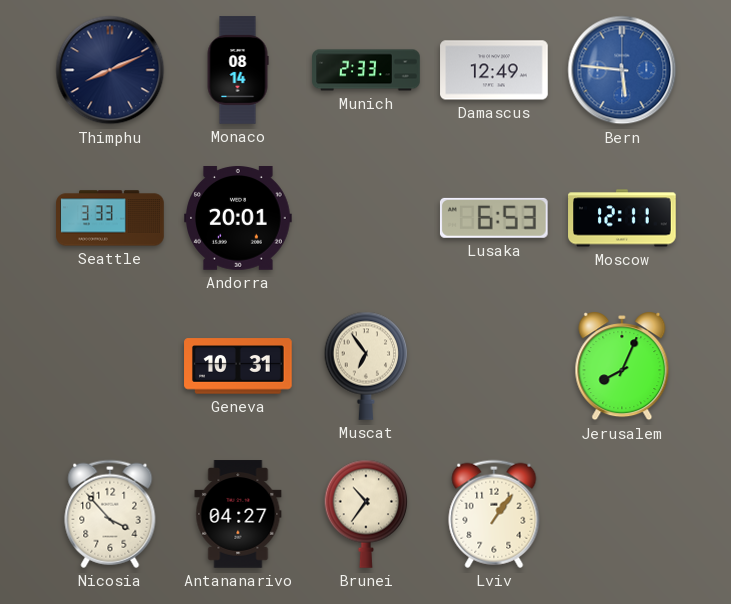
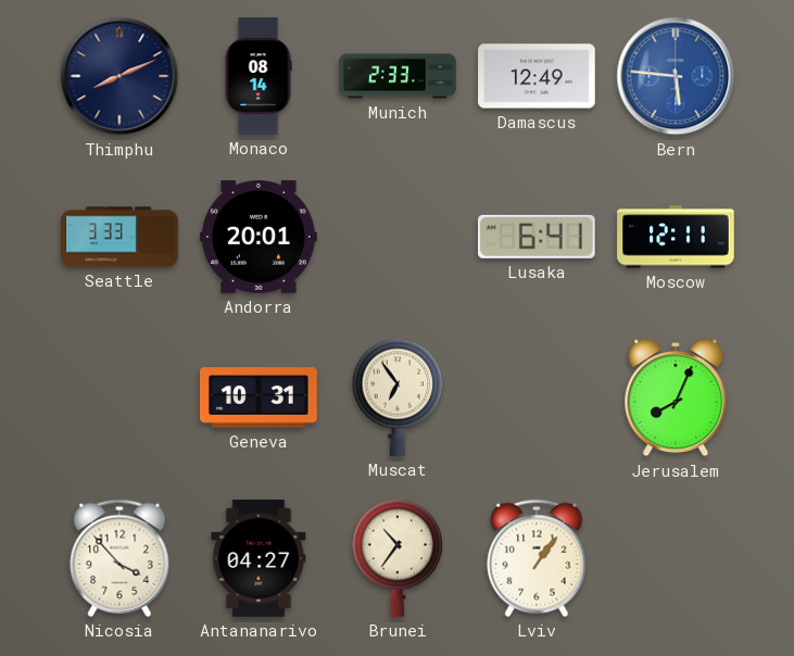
Lusaka: 6:53 -> 6:41 (537, 237)
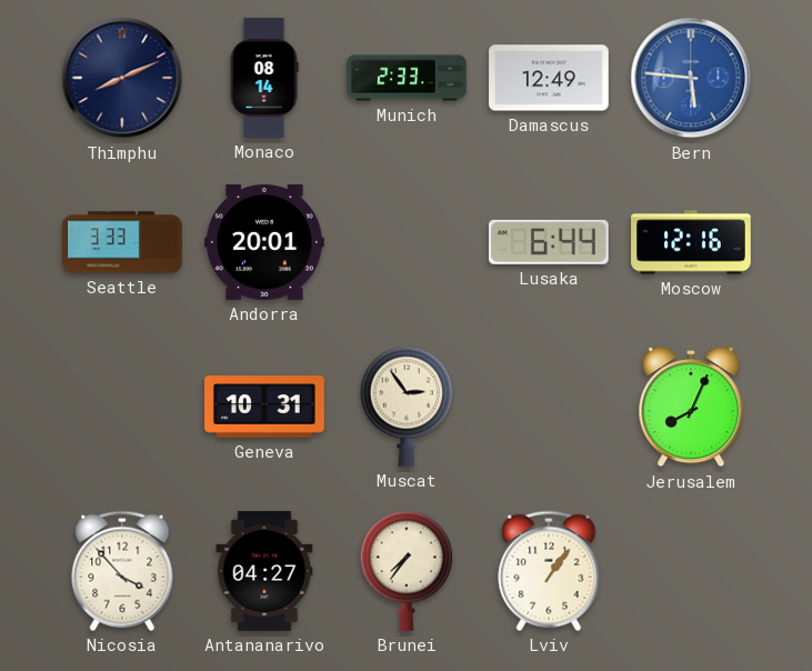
Lusaka: 6:41 -> 6:44 (549, 242)
Moscow: 12:11 -> 12:16 (691, 242)
Muscat: 6:54 -> 2:54 (407, 407)
Brunei: 10:36 -> 7:36 (407, 571)
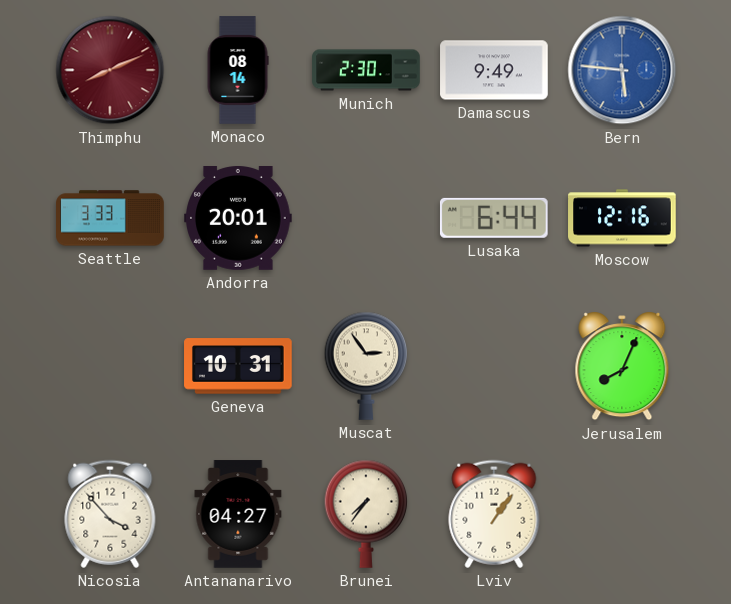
Thimphu dial: navy -> burgundy (110, 70)
Munich: 2:33 -> 2:30 (366, 70)
Damascus: 12:49 -> 9:49 (494, 70)
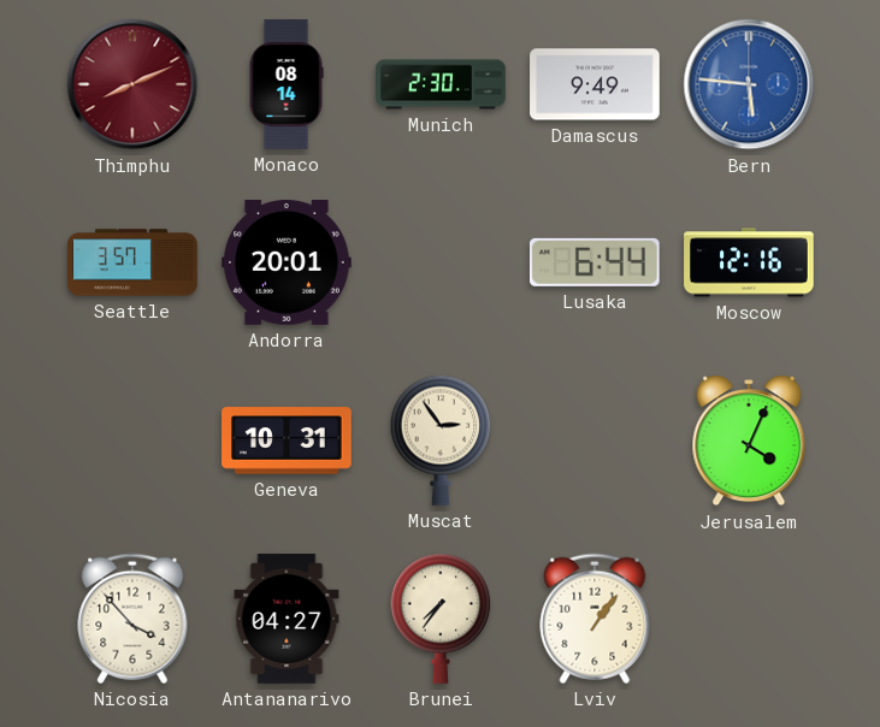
Seattle: 3:33 -> 3:57 (132, 262)
Jerusalem: 8:04 -> 4:04 (749, 441)
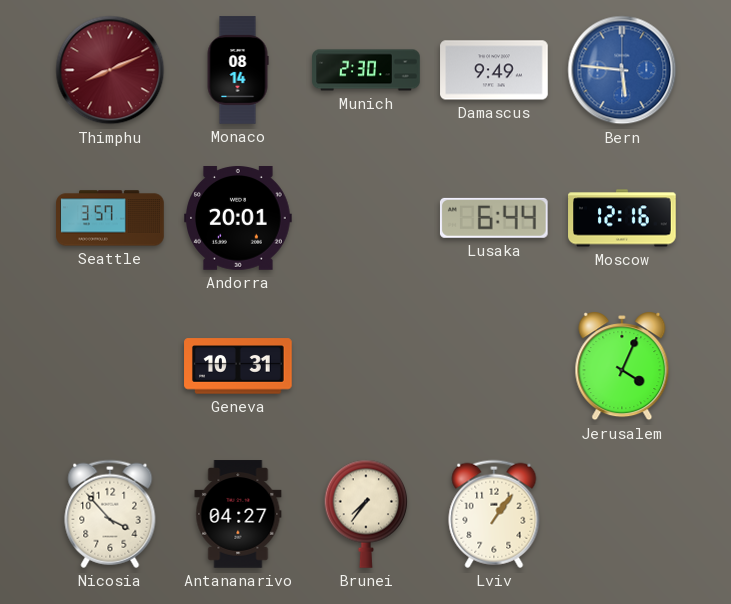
Muscat: 2:54 -> none (441, 441)
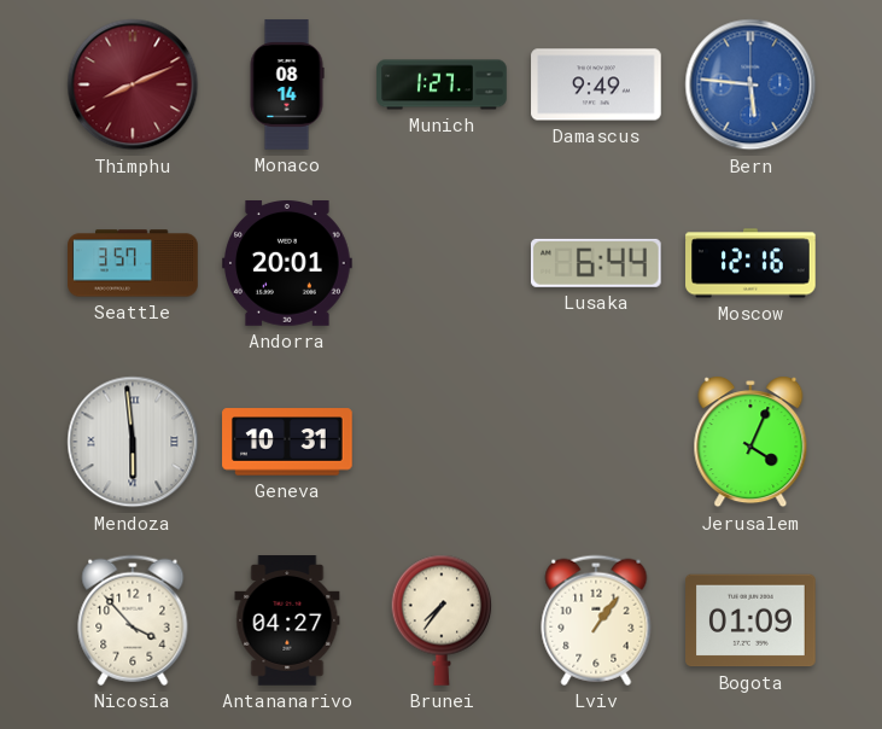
Munich: 2:30 -> 1:27 (442, 84)
Mendoza: none -> 5:59 (133, 442)
Bogota: none -> 01:09 (750, 620)
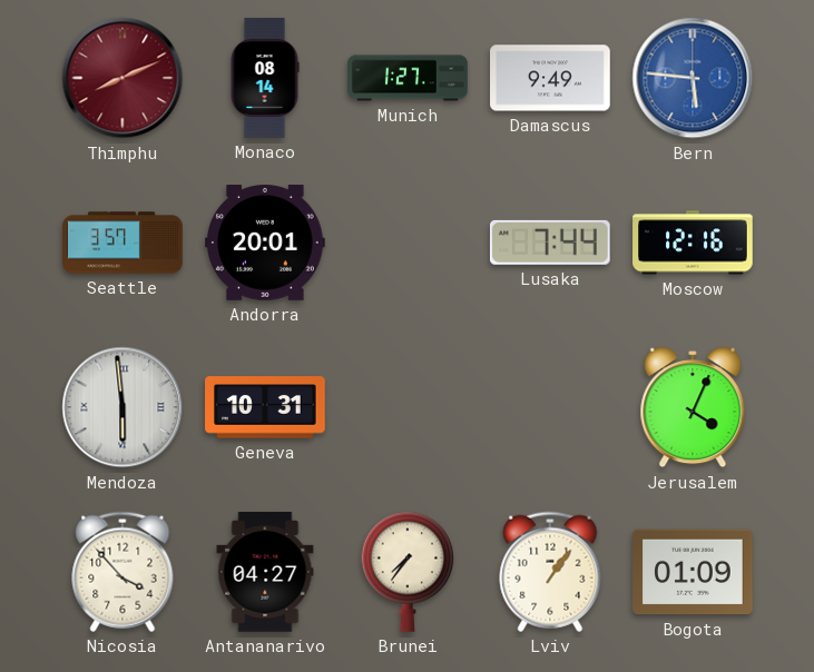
Lusaka: 6:44 -> 7:44 (550, 243)
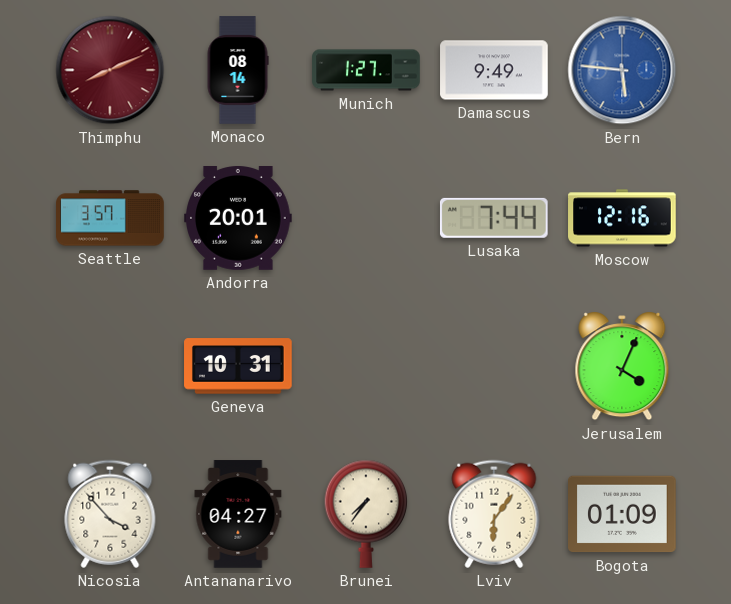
Mendoza: 5:59 -> none (122, 407)
Lviv: 1:06 -> 6:06 (494, 514)
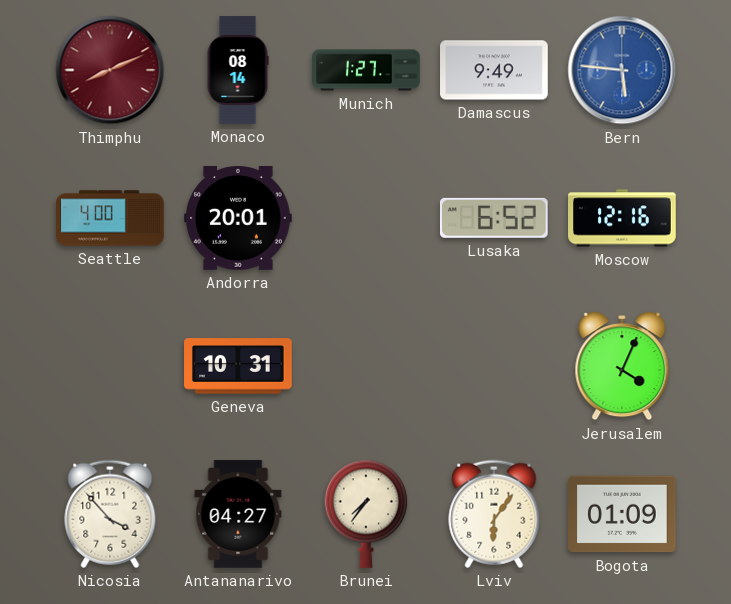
Seattle: 3:57 -> 4:00 (110, 218)
Lusaka: 7:44 -> 6:52 (494, 218)
